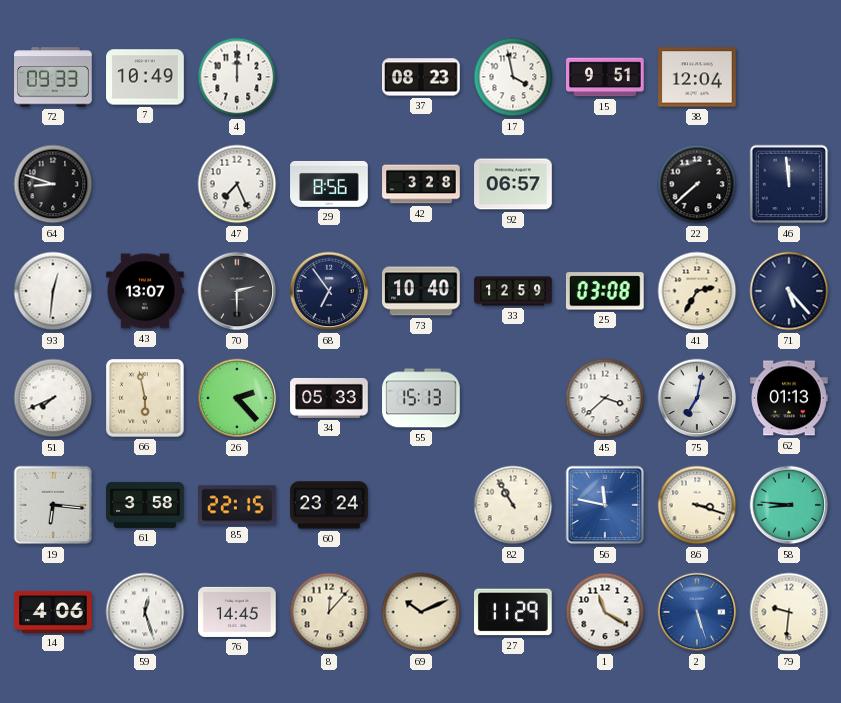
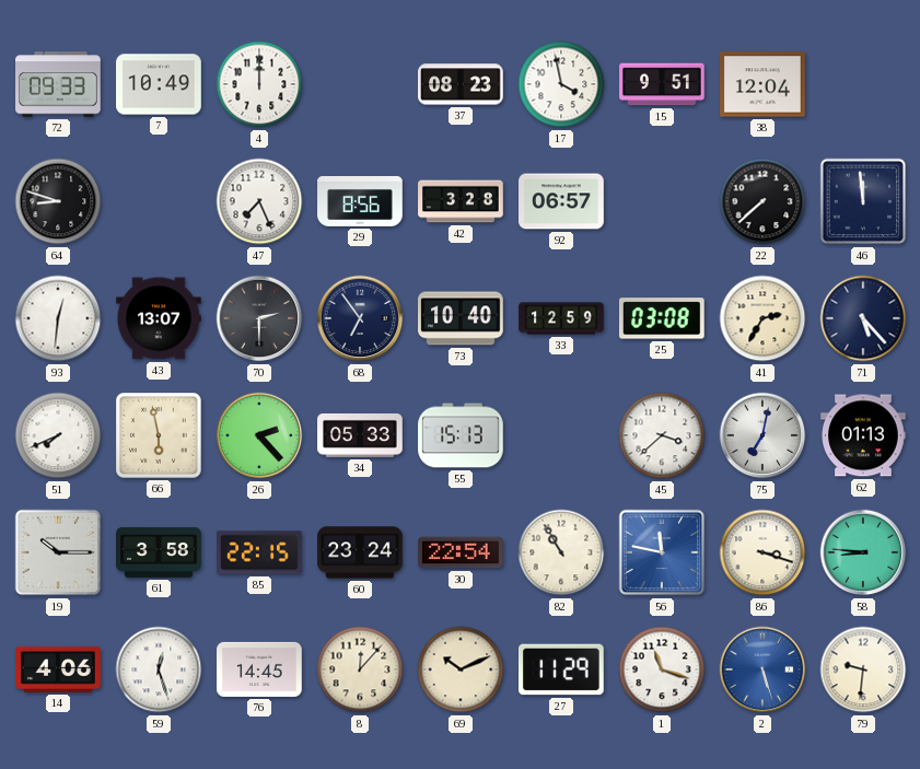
19: 6:16 -> 10:15 (58, 552)
30: none -> 22:54 (461, 552)
1: 11:20 -> 11:18 (662, 669)
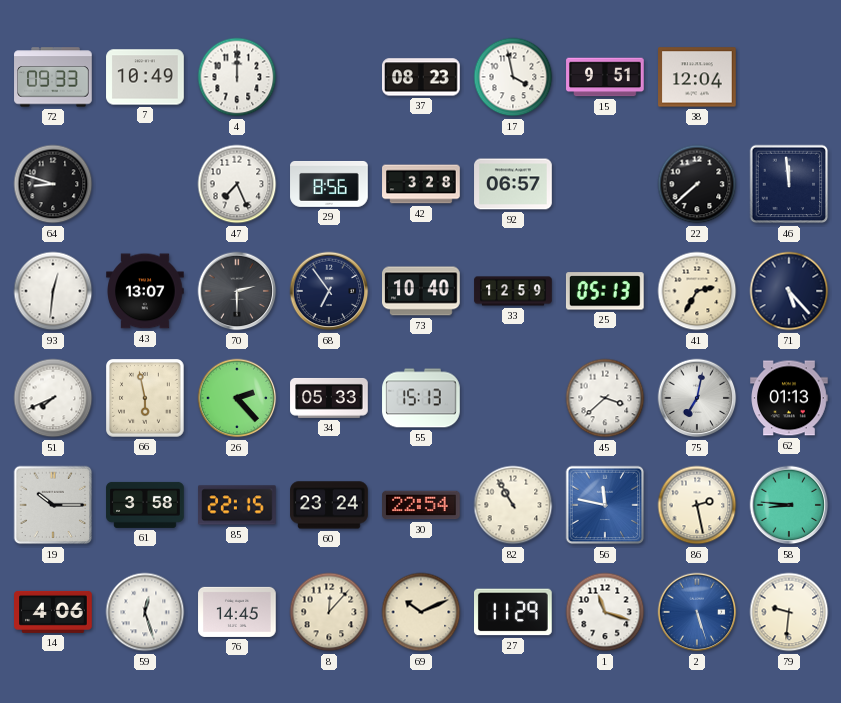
25: 03:08 -> 05:13 (605, 291)
86: 3:18 -> 2:28 (697, 505)
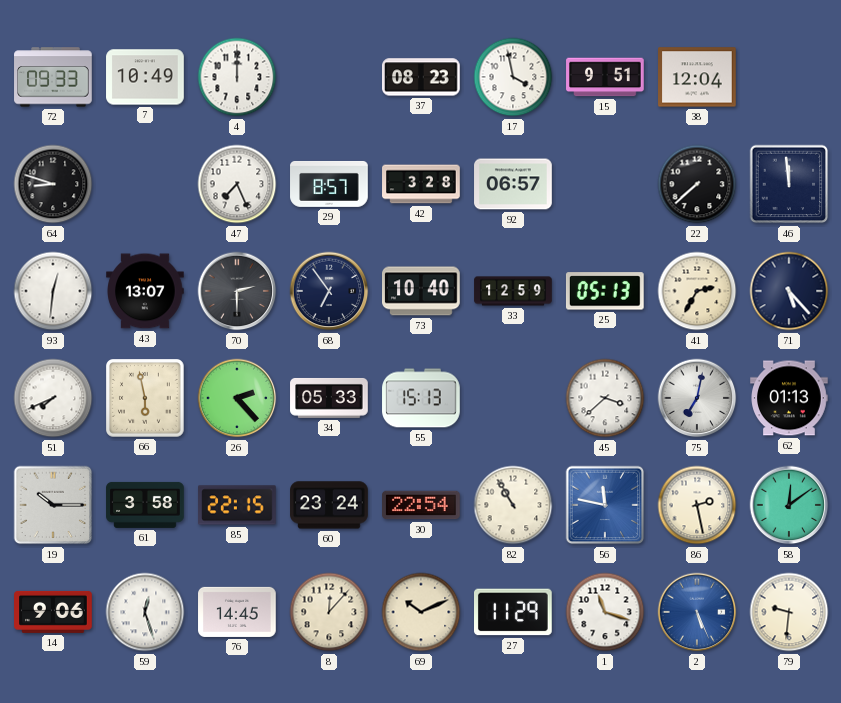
29: 8:56 -> 8:57 (329, 184)
58: 8:46 -> 12:09 (789, 505)
14: 4:06 -> 9:06 (53, 612)
2: 5:27 -> 5:26 (697, 612)
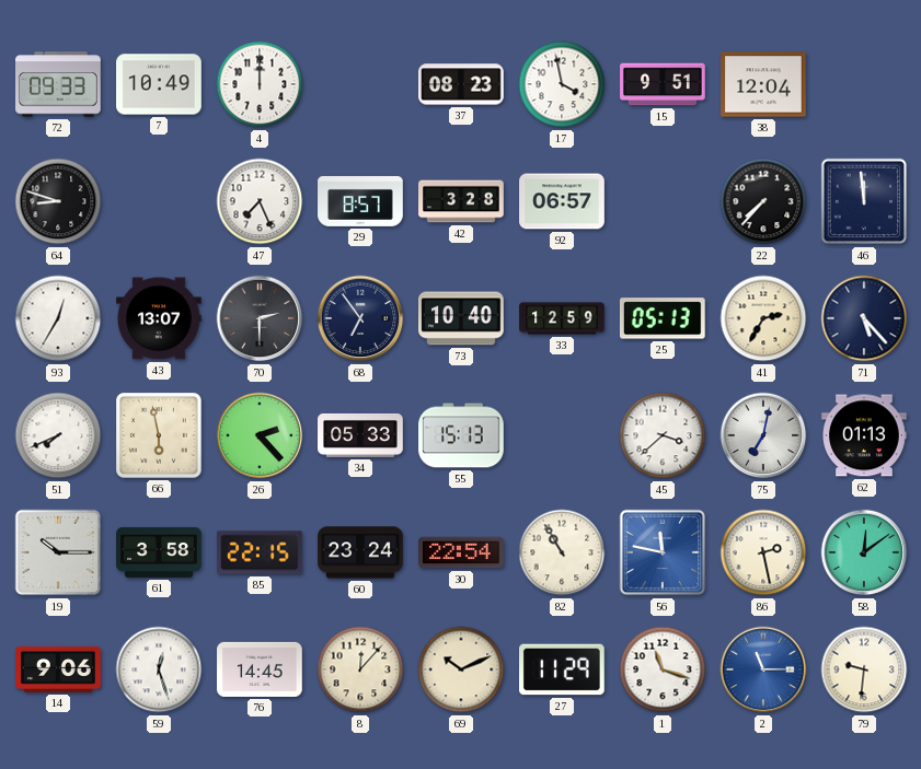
22: 7:38 -> 7:37 (763, 201)
93: 12:31 -> 12:35 (58, 318)
2: 5:26 -> 11:15 (763, 669)
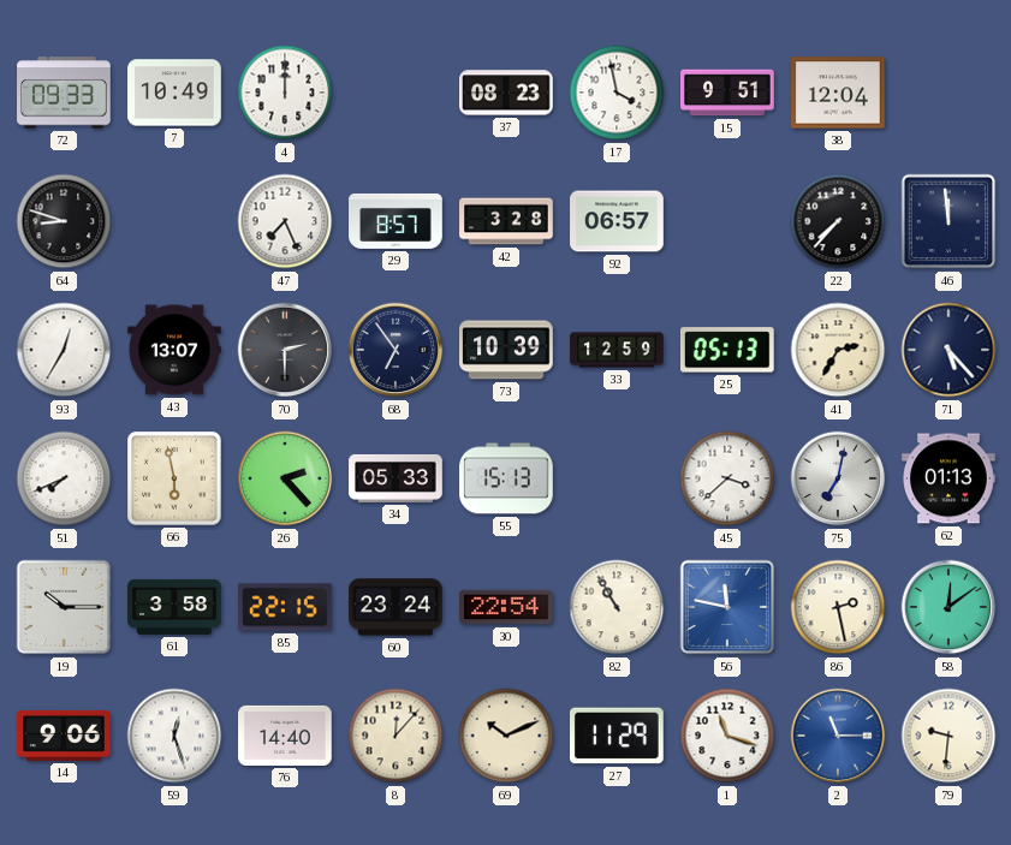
73: 10:40 -> 10:39 (506, 350)
76: 14:45 -> 14:40 (285, 736)
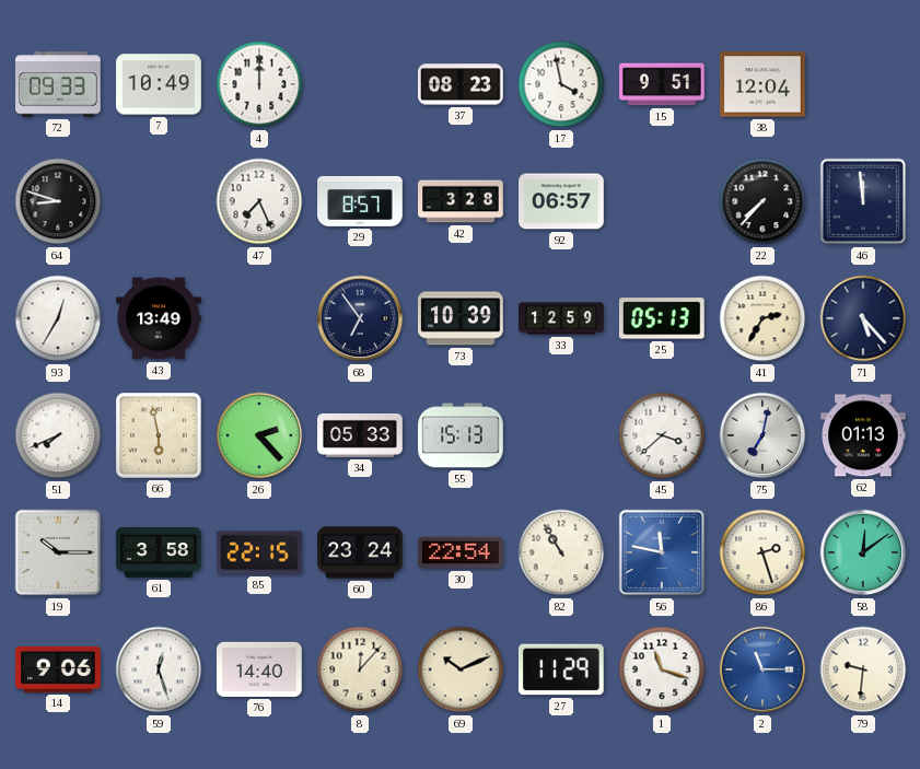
43: 13:07 -> 13:49 (159, 318)
70: 2:30 -> none (285, 350)
86: 2:28 -> 2:27 (762, 552)
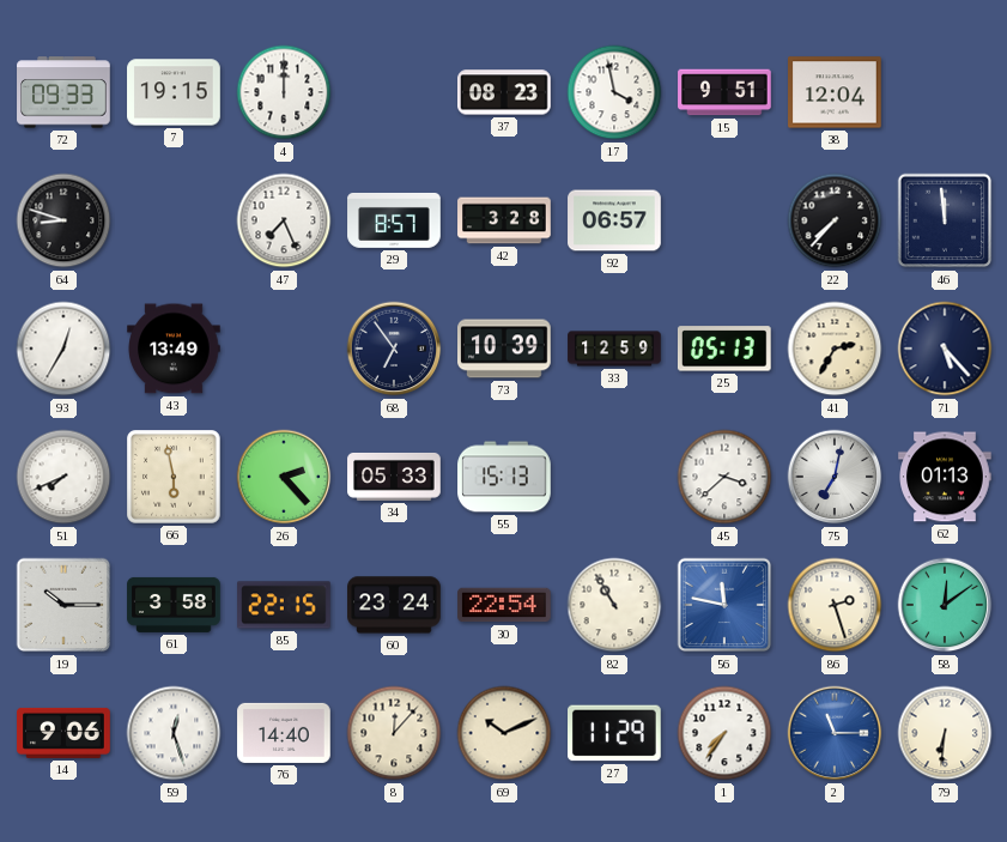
7: 10:49 -> 19:15 (174, 92)
1: 11:18 -> 7:36 (724, 733)
79: 9:31 -> 6:31 (945, 733)
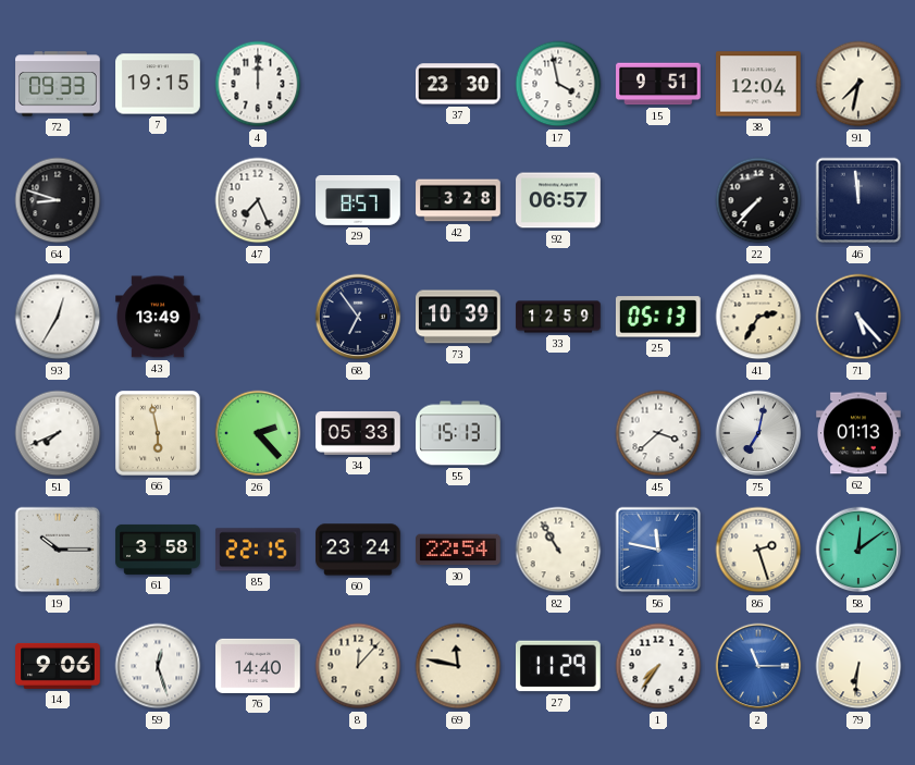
37: 08:23 -> 23:30 (459, 84)
91: none -> 7:32 (858, 84)
69: 10:11 -> 11:47 (458, 666)
